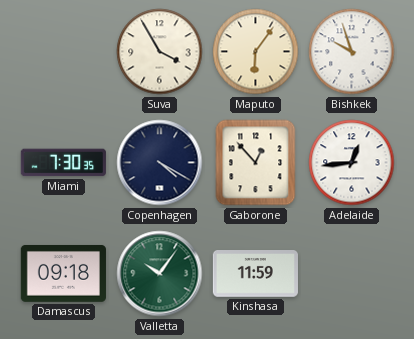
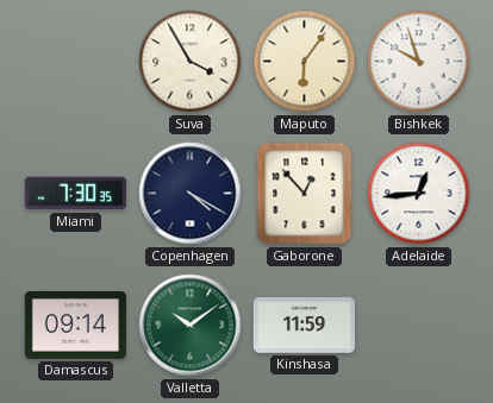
Damascus: 09:18 -> 09:14 (75, 326)
Valletta: 10:06 -> 10:09 (191, 326)
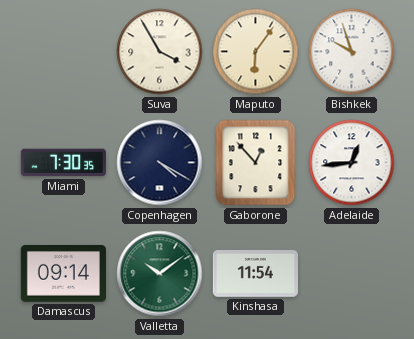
Kinshasa: 11:59 -> 11:54 (255, 274)
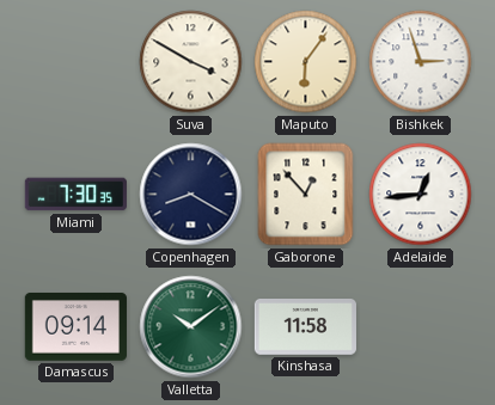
Suva: 3:55 -> 3:50 (191, 62)
Bishkek: 9:57 -> 2:57 (421, 62)
Copenhagen: 4:20 -> 8:20 (191, 195)
Kinshasa: 11:54 -> 11:58 (305, 327)
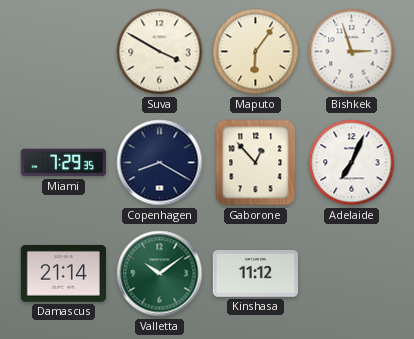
Miami: 7:30 -> 7:29 (63, 163)
Adelaide: 12:44 -> 7:04 (352, 163)
Damascus: 09:14 -> 21:14 (63, 274)
Kinshasa: 11:58 -> 11:12 (255, 274)
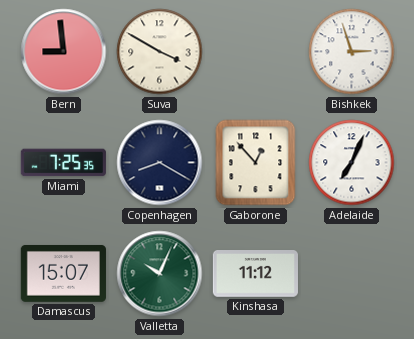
Bern: none -> 8:59 (64, 52)
Maputo: 6:06 -> none (256, 52)
Miami: 7:29 -> 7:25 (63, 163)
Damascus: 21:14 -> 15:07 (63, 274)
Valletta: 10:09 -> 10:04 (160, 274)
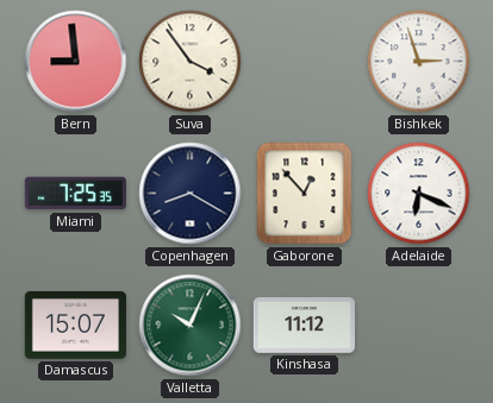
Suva: 3:50 -> 3:54 (191, 62)
Adelaide: 7:04 -> 6:19 (419, 194)
